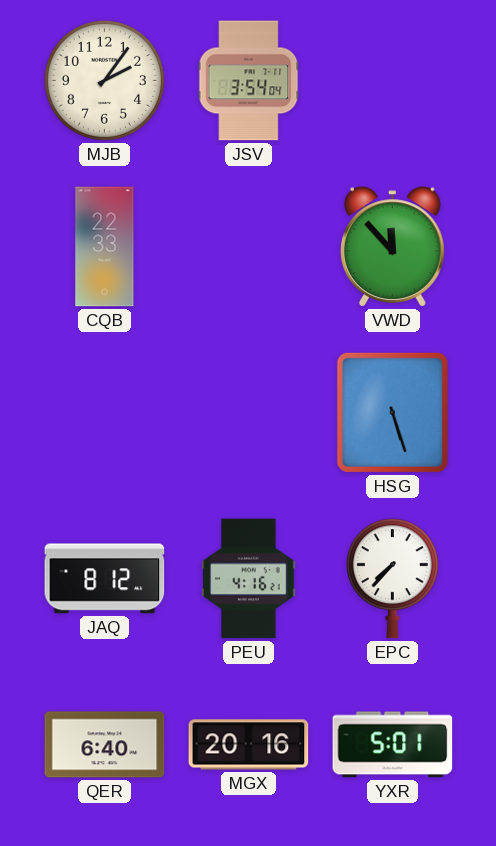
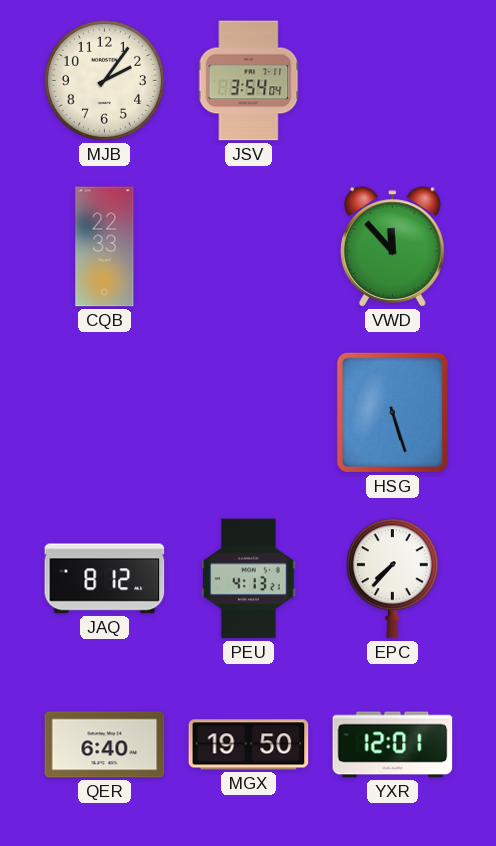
PEU: 4:16 -> 4:13 (249, 579)
MGX: 20:16 -> 19:50 (249, 745)
YXR: 5:01 -> 12:01 (393, 745)
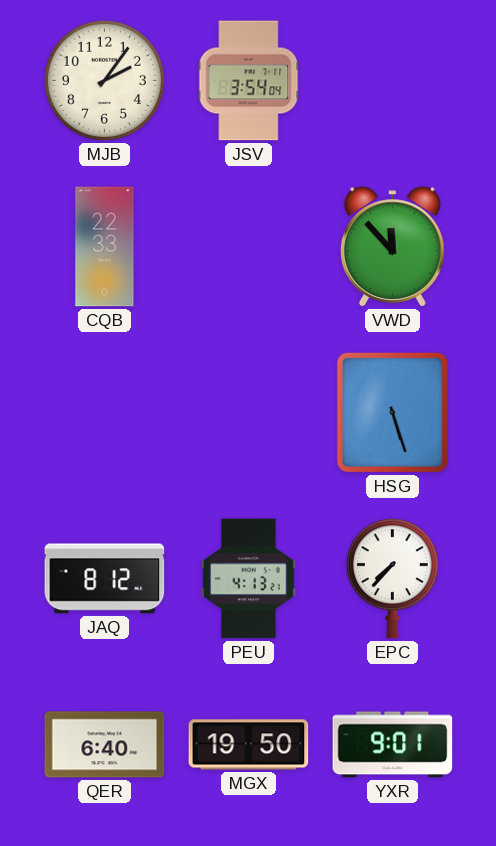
YXR: 12:01 -> 9:01 (393, 745)
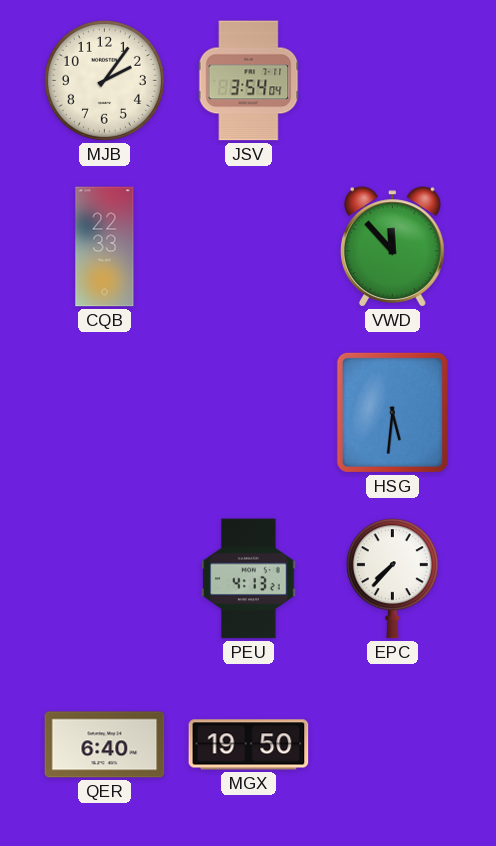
HSG: 5:27 -> 5:31 (392, 412)
JAQ: 8:12 -> none (105, 579)
YXR: 9:01 -> none (393, 745)
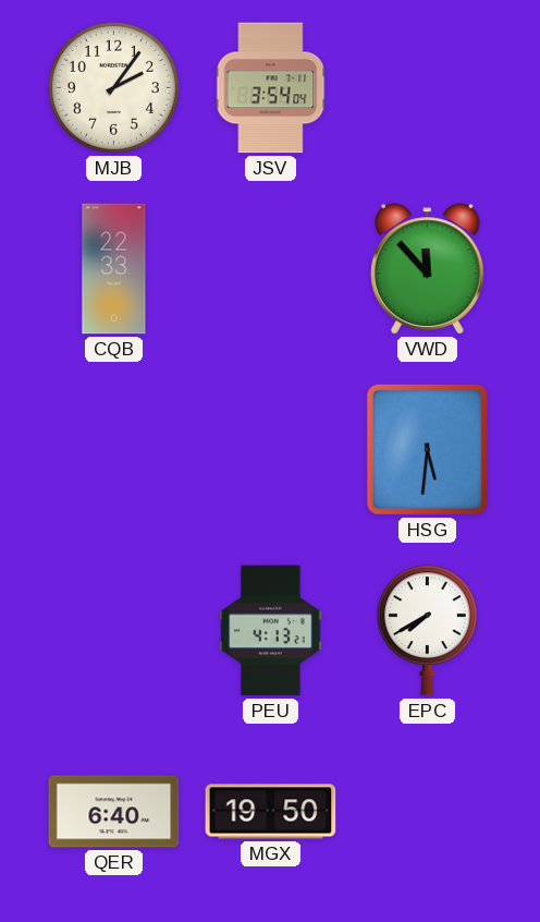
EPC: 7:37 -> 7:40 (427, 631)
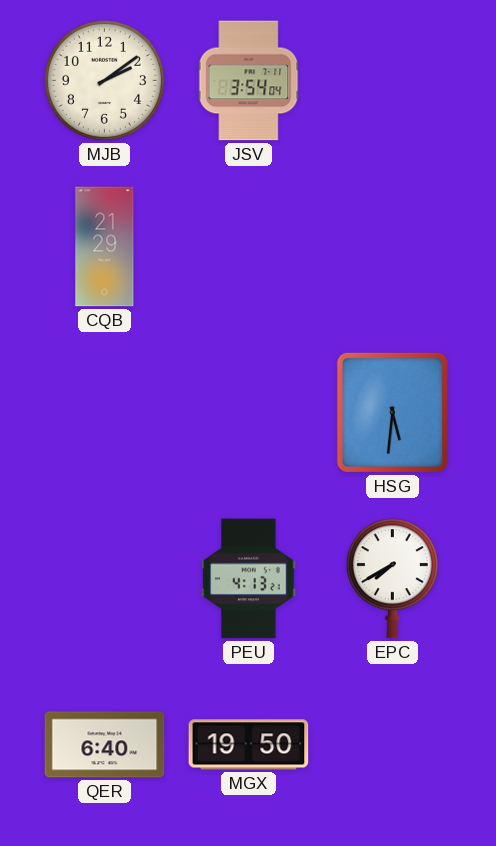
MJB: 2:06 -> 2:09 (104, 80)
CQB: 22:33 -> 21:29 (105, 247)
VWD: 11:53 -> none (428, 269)
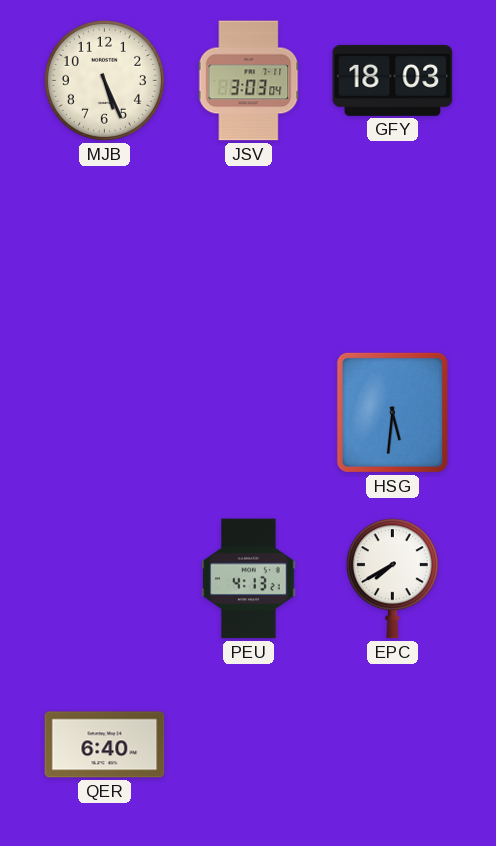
MJB: 2:09 -> 5:26 (104, 80)
JSV: 3:54 -> 3:03 (249, 81)
GFY: none -> 18:03 (393, 80)
CQB: 21:29 -> none (105, 247)
MGX: 19:50 -> none (249, 745)
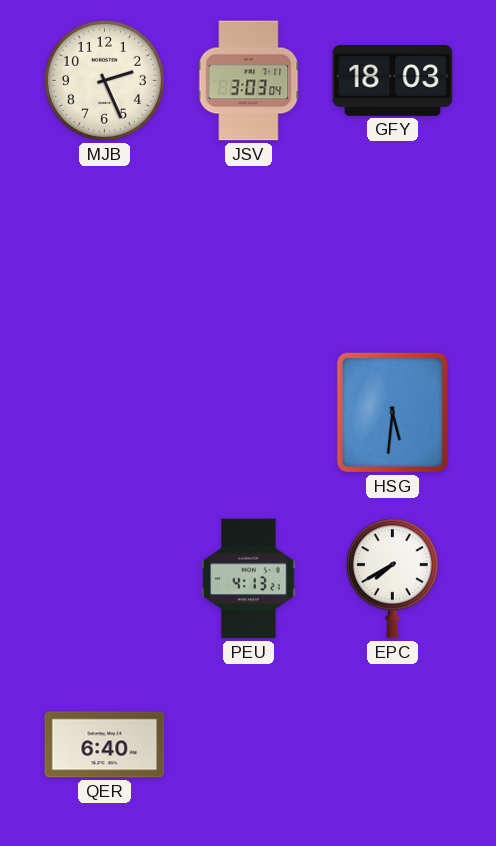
MJB: 5:26 -> 2:26 (104, 80)
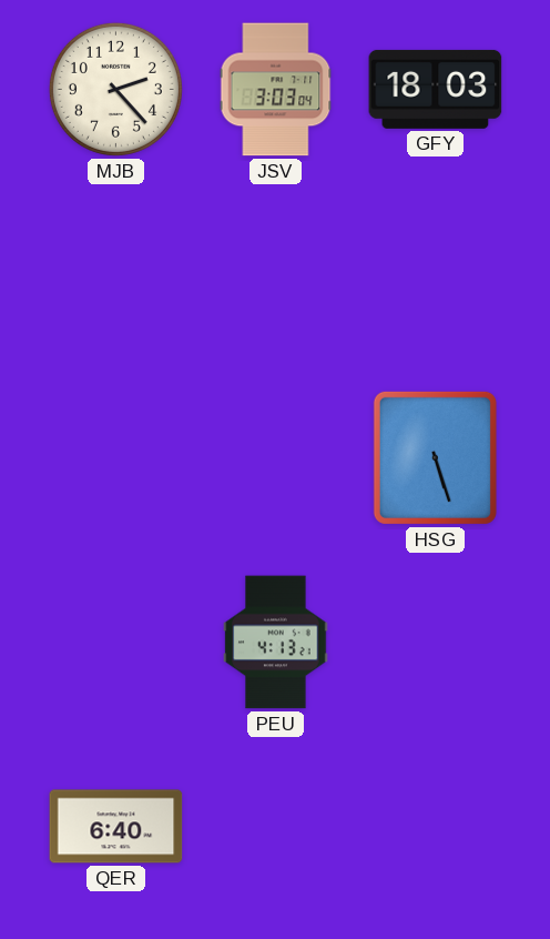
MJB: 2:26 -> 2:23 (115, 89)
HSG: 5:31 -> 5:27 (435, 457)
EPC: 7:40 -> none (392, 579)
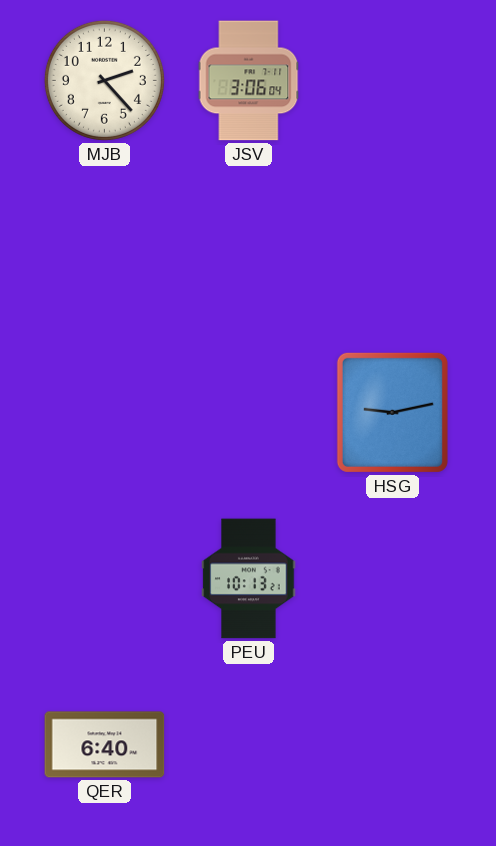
JSV: 3:03 -> 3:06 (249, 81)
GFY: 18:03 -> none (436, 89)
HSG: 5:27 -> 9:13 (392, 412)
PEU: 4:13 -> 10:13 (249, 579)
